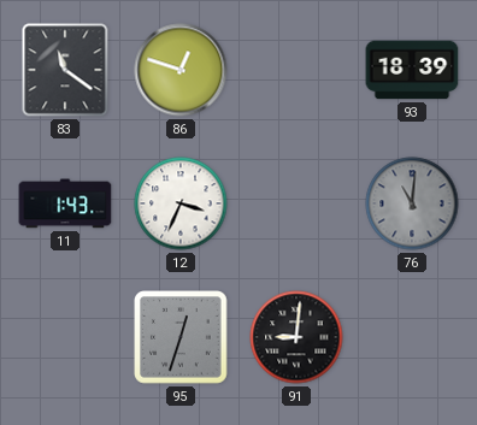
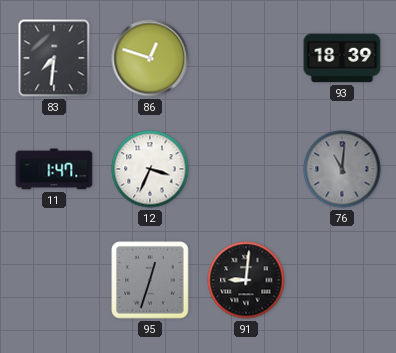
83: 11:21 -> 7:31 (54, 58)
11: 1:43 -> 1:47 (54, 169)
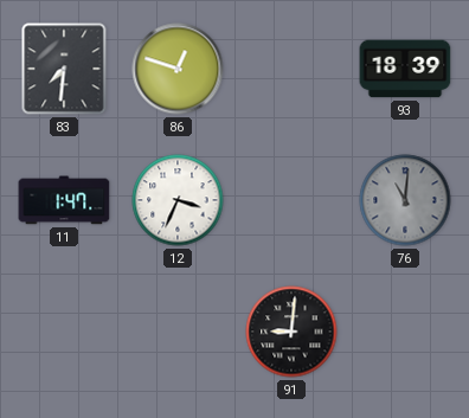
95: 12:33 -> none (150, 280)
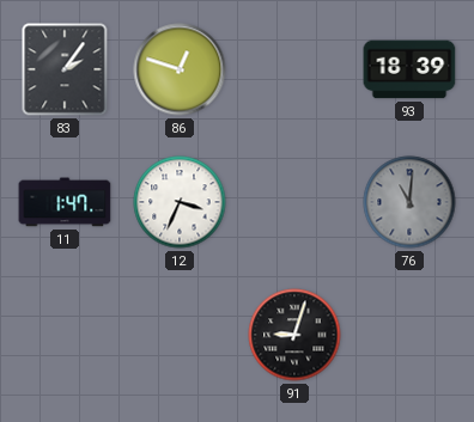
83: 7:31 -> 2:06 (65, 69)
91: 9:01 -> 9:03 (294, 335)
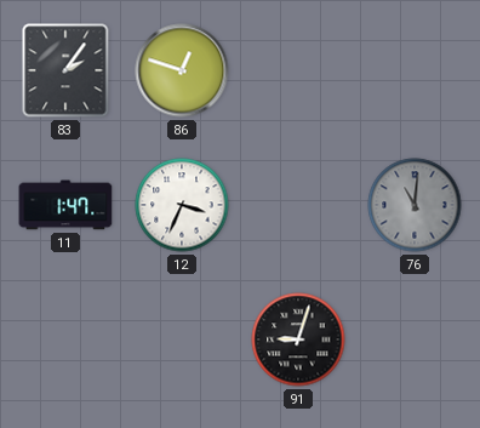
93: 18:39 -> none (409, 69)
